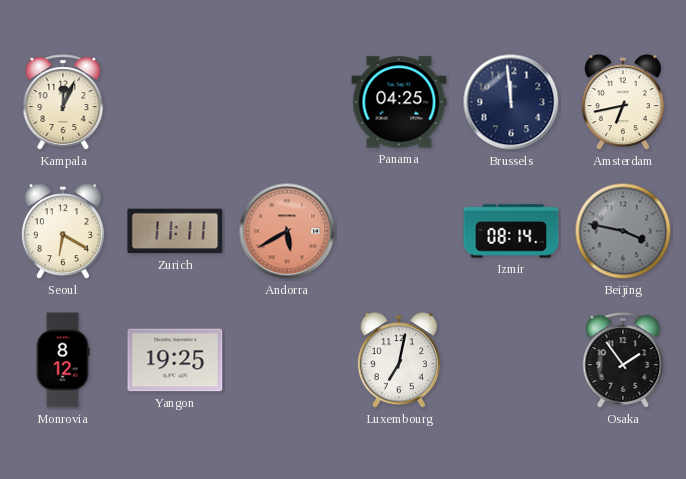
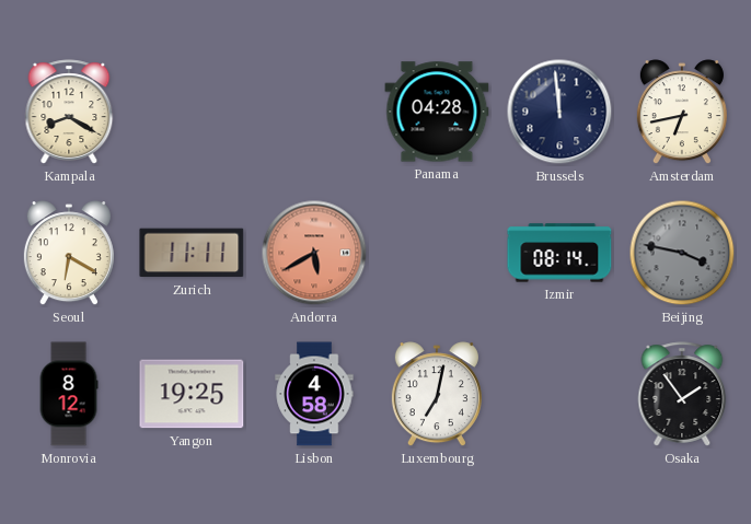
Kampala: 12:04 -> 8:20 (69, 112)
Panama: 04:25 -> 04:28 (437, 112)
Lisbon: none -> 4:58 (314, 394)
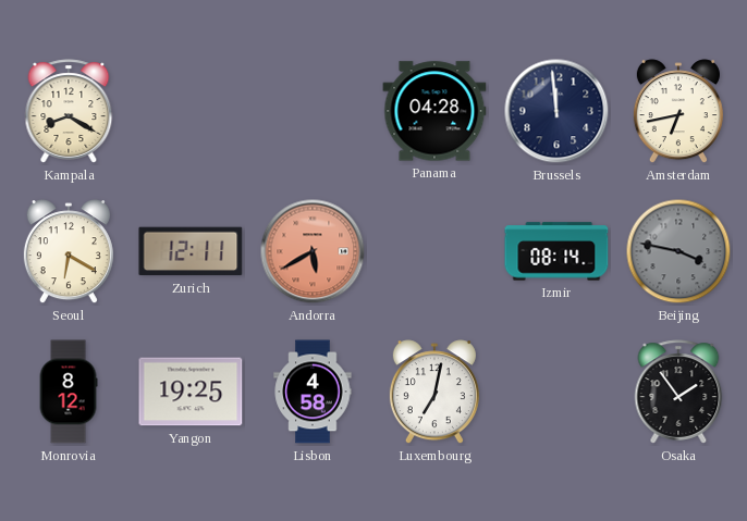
Zurich: 11:11 -> 12:11 (191, 251)
